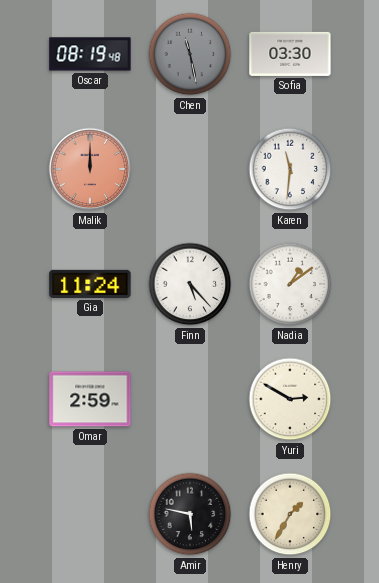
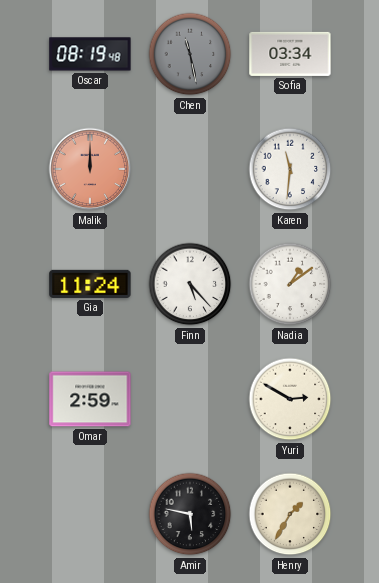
Sofia: 03:30 -> 03:34 (290, 54)
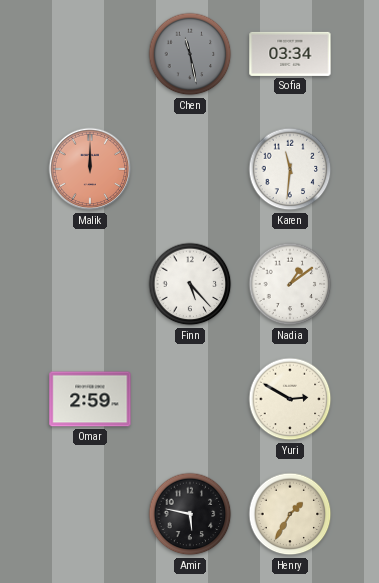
Oscar: 08:19 -> none (90, 54)
Gia: 11:24 -> none (90, 284)
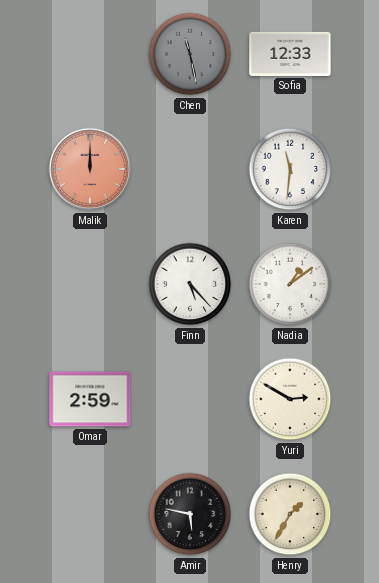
Sofia: 03:34 -> 12:33 (290, 54)
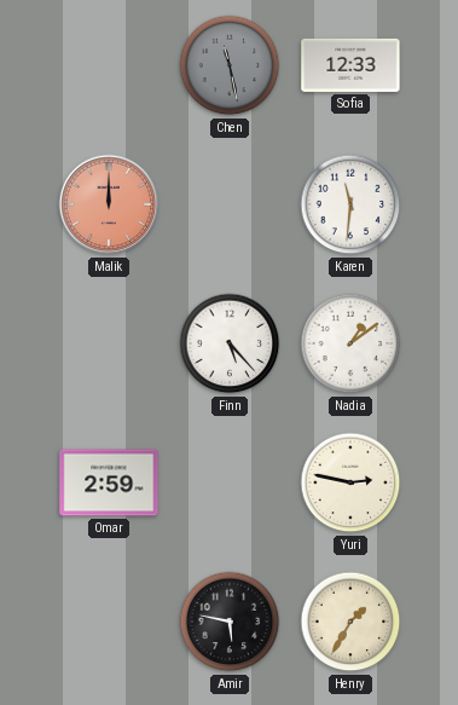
Yuri: 2:50 -> 2:47 (350, 482)
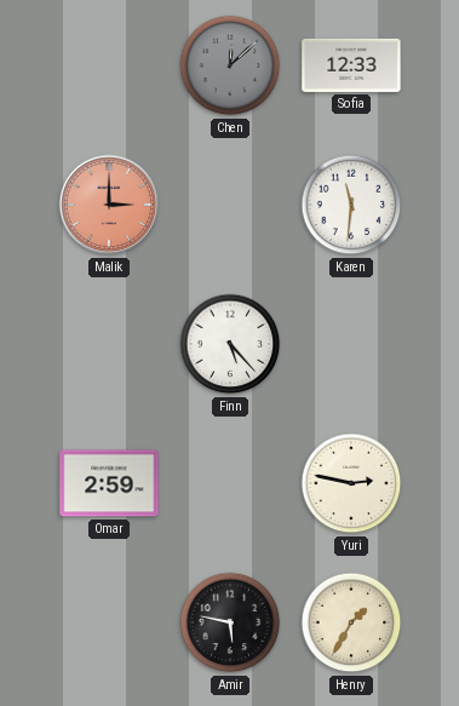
Chen: 11:28 -> 12:08 (230, 65)
Malik: 12:00 -> 3:00 (109, 205)
Nadia: 1:09 -> none (350, 343)
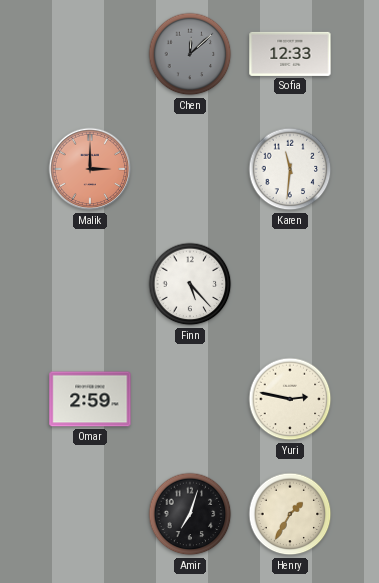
Amir: 5:47 -> 7:03 (190, 514)
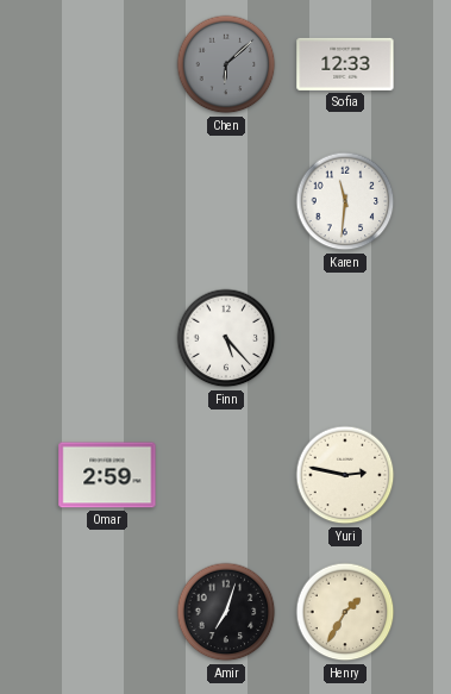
Chen: 12:08 -> 6:08 (226, 64)
Malik: 3:00 -> none (90, 169)
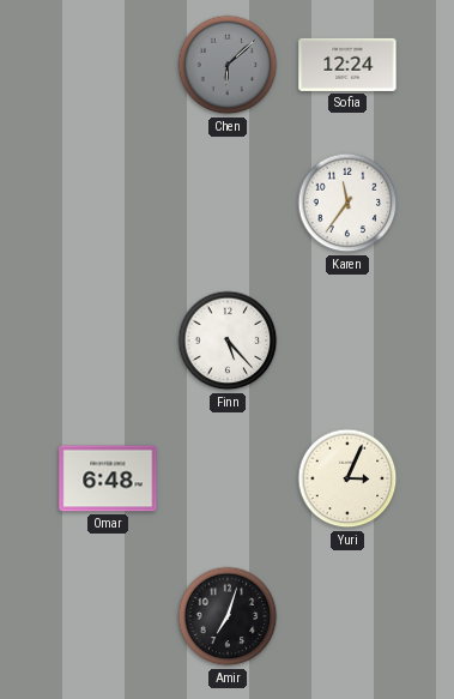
Sofia: 12:33 -> 12:24 (347, 65)
Karen: 11:31 -> 11:36 (347, 203)
Omar: 2:59 -> 6:48 (108, 478)
Yuri: 2:47 -> 3:04 (347, 478)
Henry: 1:35 -> none (345, 612)
